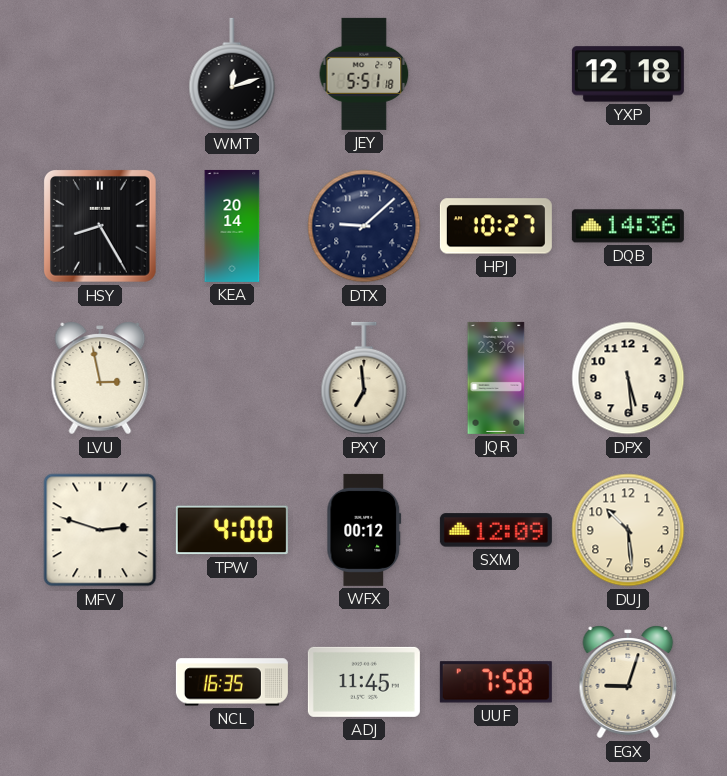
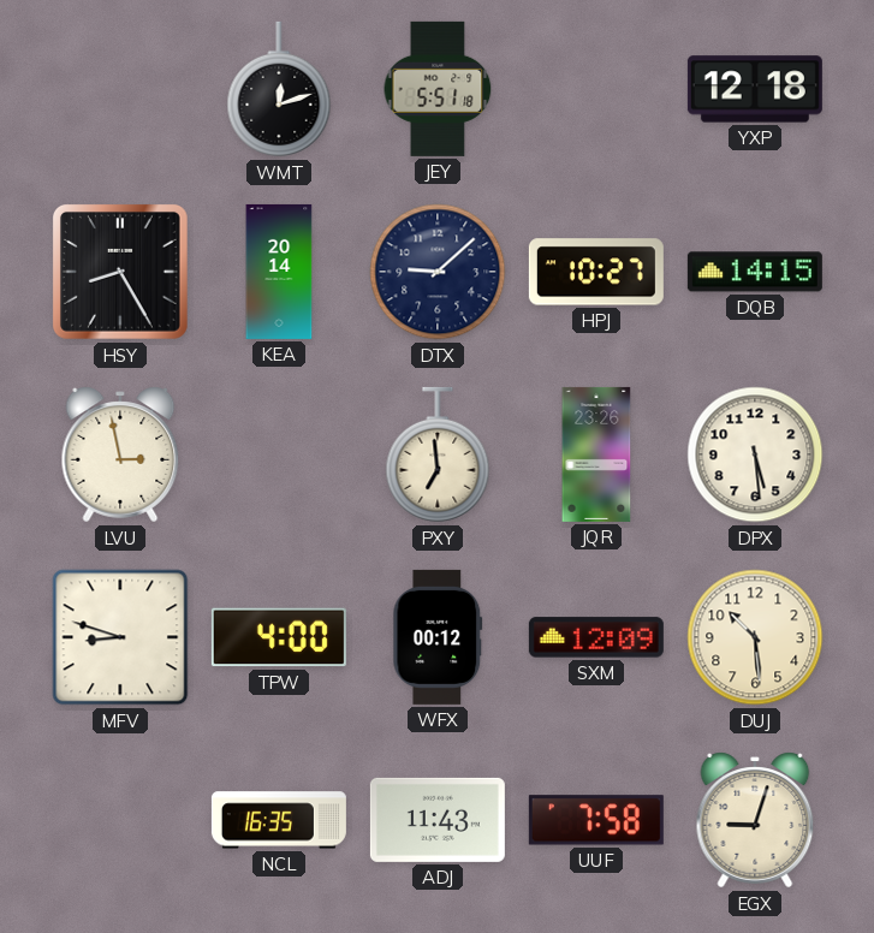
DQB: 14:36 -> 14:15 (755, 272)
MFV: 2:48 -> 8:48 (120, 637)
ADJ: 11:45 -> 11:43 (438, 820)
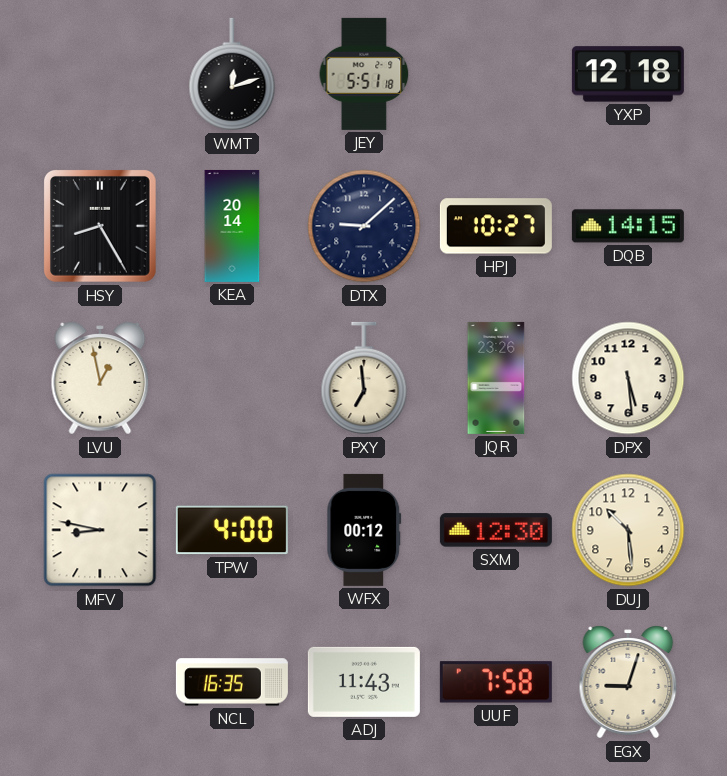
LVU: 2:58 -> 12:58 (100, 378)
MFV: 8:48 -> 8:47 (100, 530)
SXM: 12:09 -> 12:30 (496, 530)
